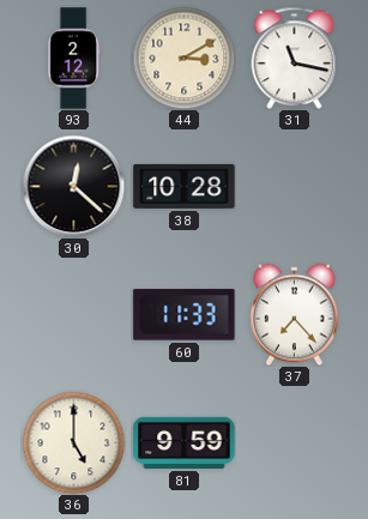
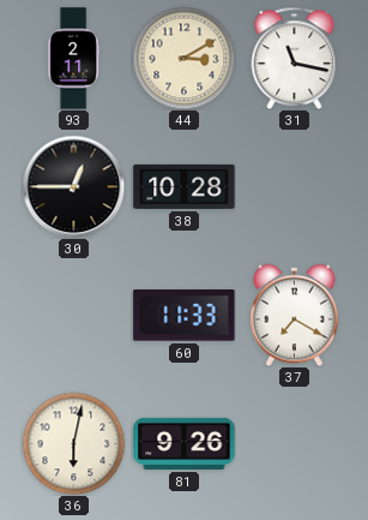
93: 2:12 -> 2:11 (74, 59)
30: 12:22 -> 12:45 (73, 186)
37: 7:23 -> 7:20 (295, 315)
36: 5:00 -> 6:02 (73, 443)
81: 9:59 -> 9:26 (185, 443)
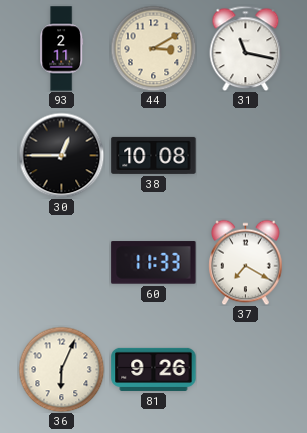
38: 10:28 -> 10:08 (154, 155)
36: 6:02 -> 6:04 (61, 369)
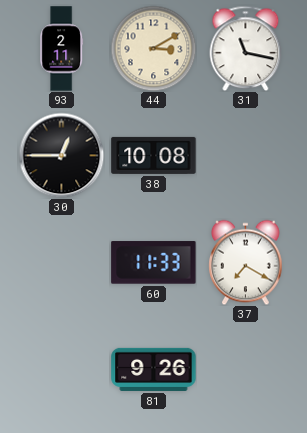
36: 6:04 -> none (61, 369)
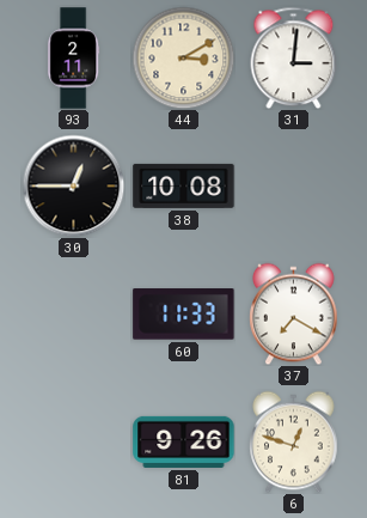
31: 11:17 -> 3:01 (294, 57)
6: none -> 12:48 (294, 441)
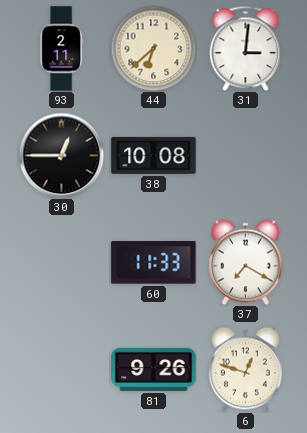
44: 3:10 -> 6:38 (153, 48)
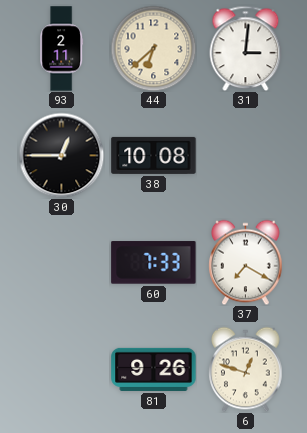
60: 11:33 -> 7:33 (154, 263)
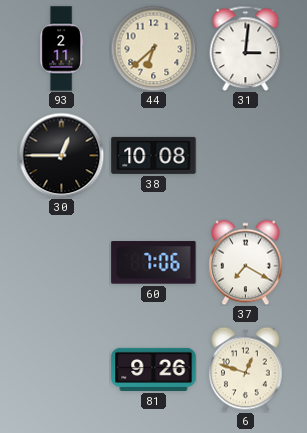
60: 7:33 -> 7:06 (154, 263)
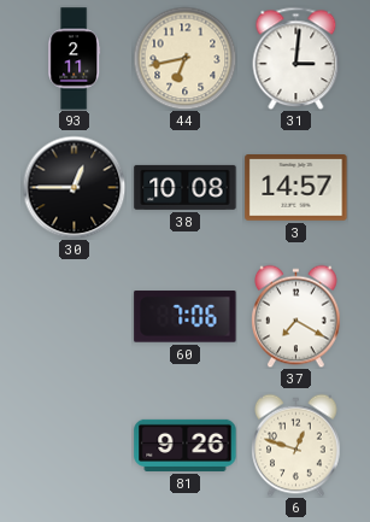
44: 6:38 -> 6:43 (184, 58)
3: none -> 14:57 (296, 188)
